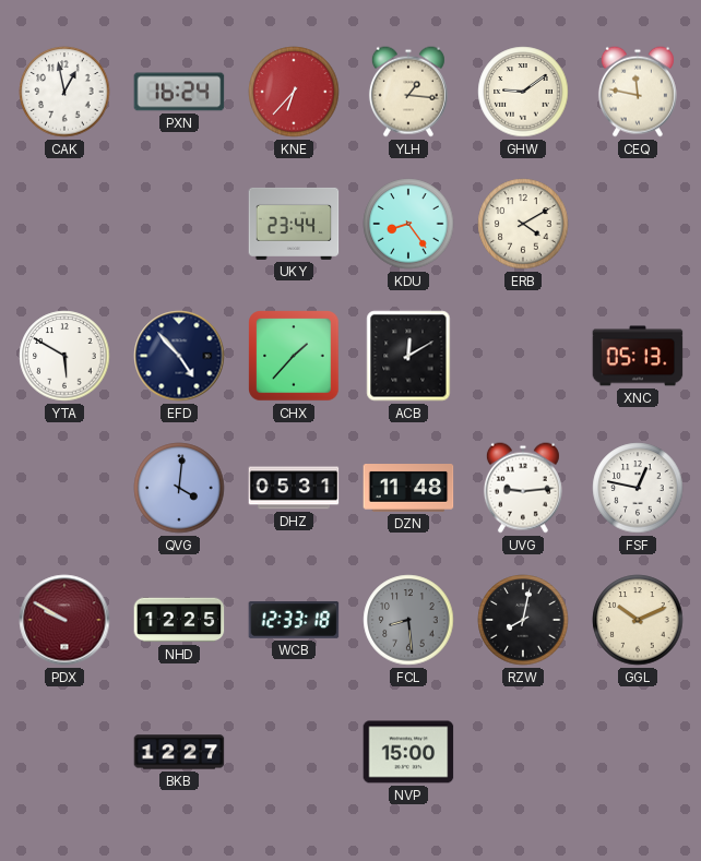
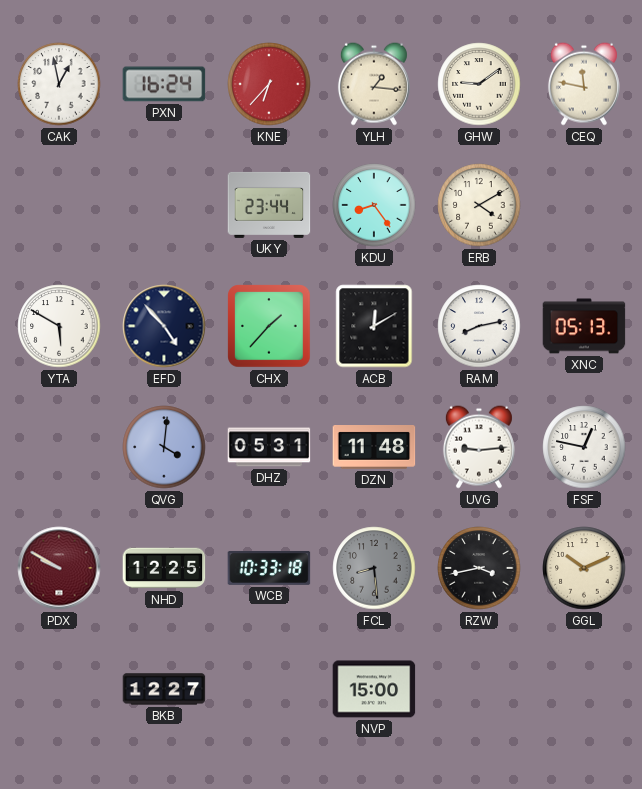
RAM: none -> 8:13 (479, 326)
WCB: 12:33 -> 10:33 (269, 568)
RZW: 8:02 -> 3:43 (479, 568)
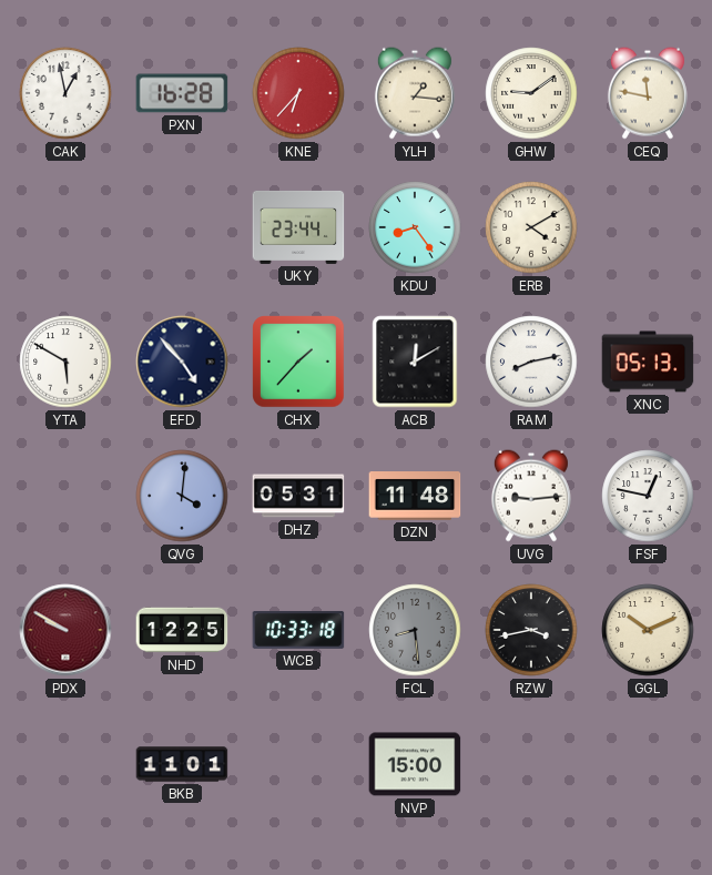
PXN: 16:24 -> 16:28 (182, 93)
BKB: 12:27 -> 11:01 (182, 764)
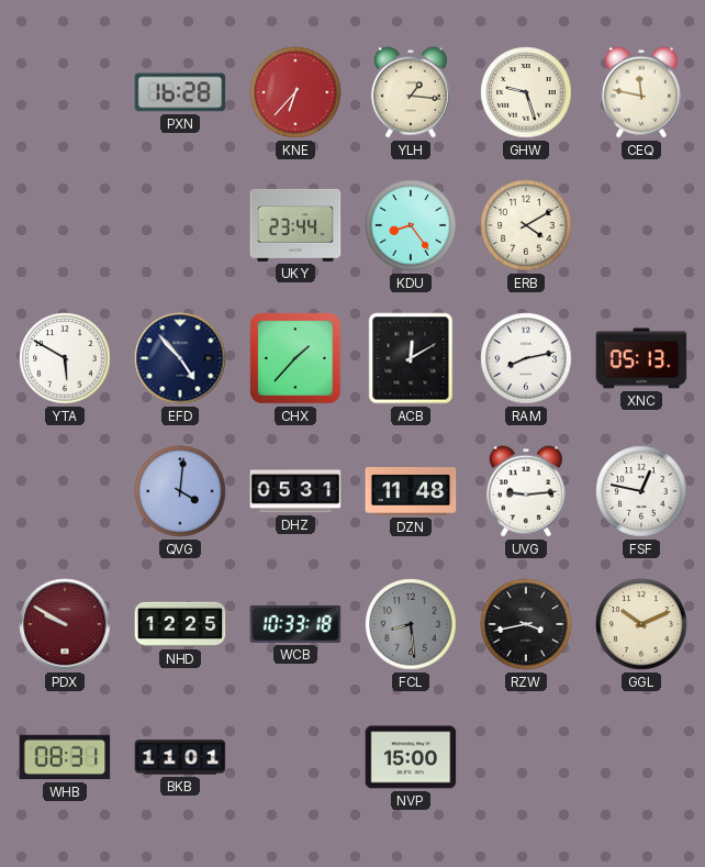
CAK: 12:58 -> none (65, 93)
GHW: 9:09 -> 9:27 (526, 92)
WHB: none -> 08:31 (65, 757)
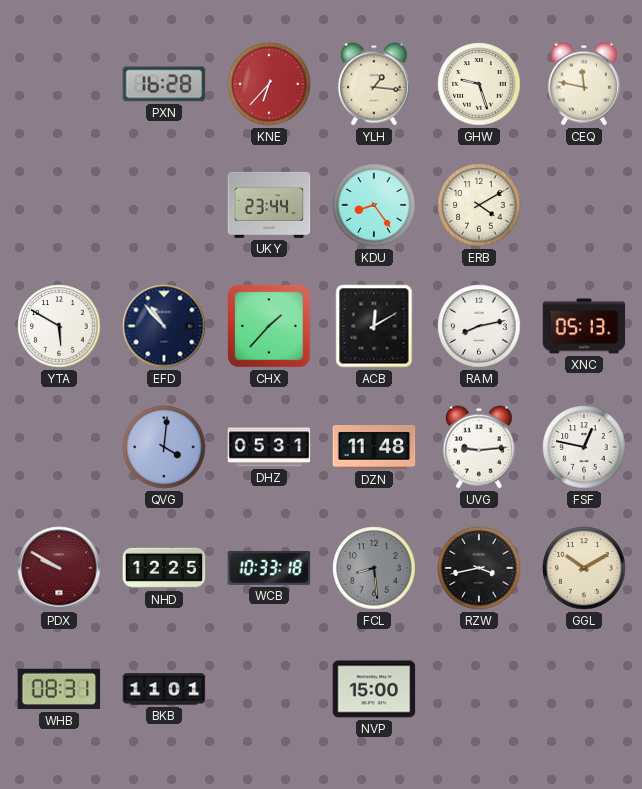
EFD: 4:53 -> 10:53 (164, 326)
GGL: 10:11 -> 10:10 (584, 568)
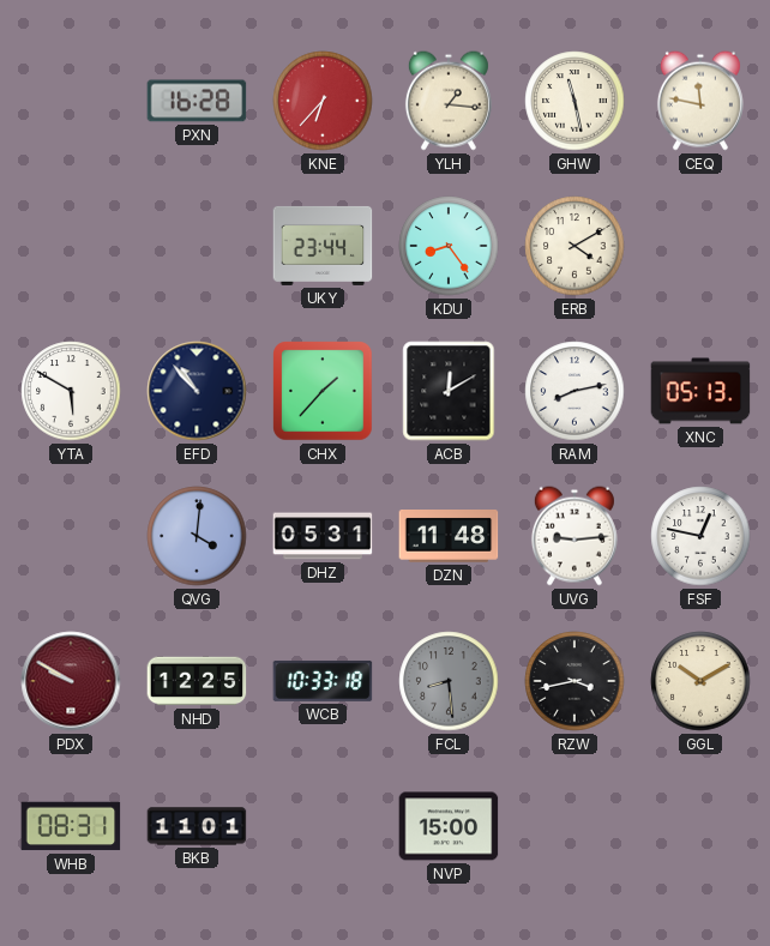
GHW: 9:27 -> 11:28 (575, 101)
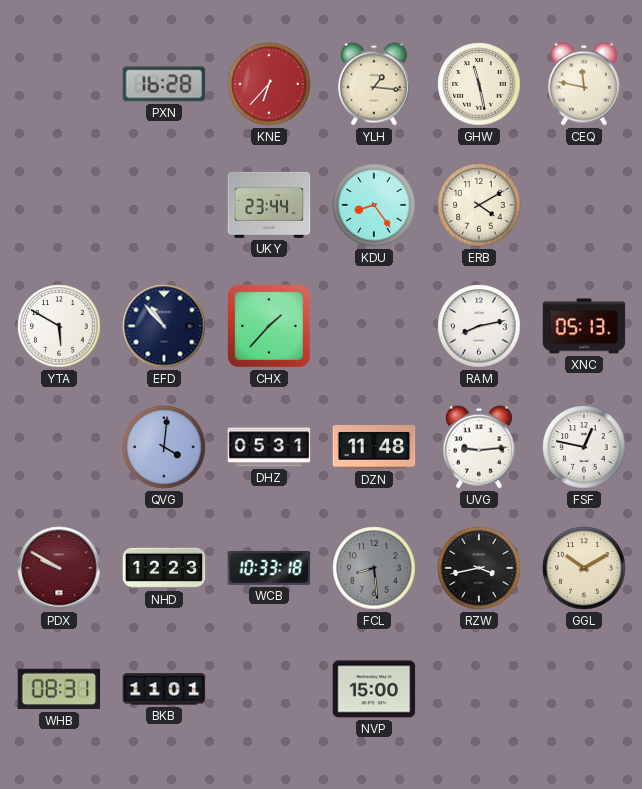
ACB: 12:10 -> none (449, 391)
NHD: 12:25 -> 12:23 (164, 568)
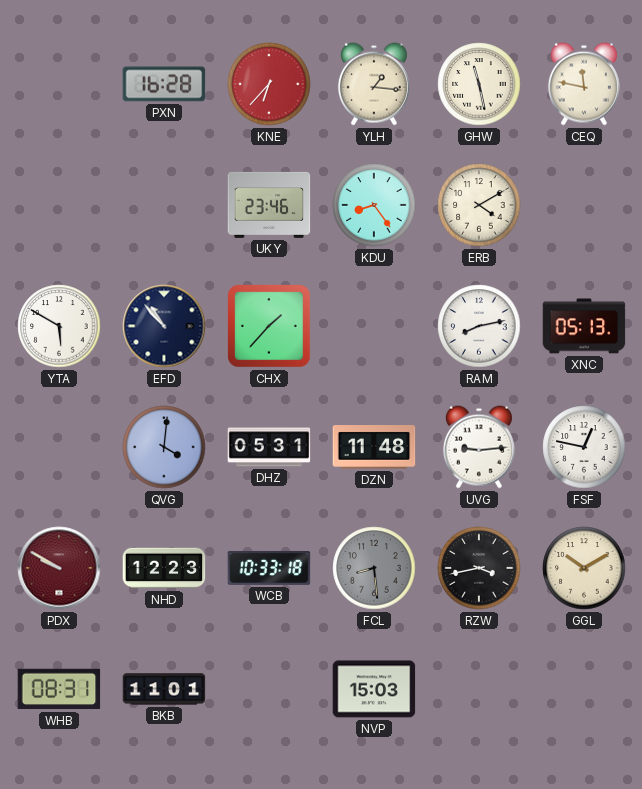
UKY: 23:44 -> 23:46 (269, 205)
NVP: 15:00 -> 15:03 (374, 689)
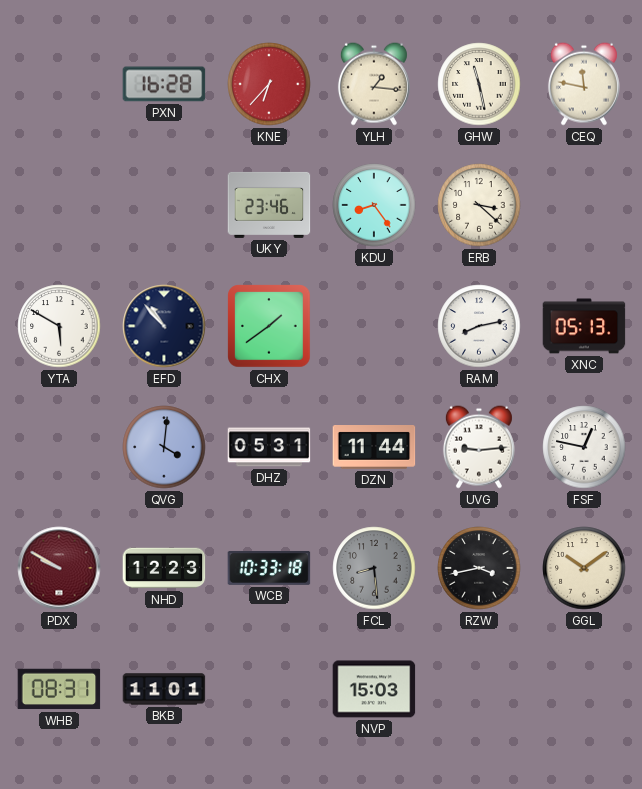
ERB: 4:10 -> 3:22 (479, 205)
CHX: 1:37 -> 1:39 (269, 326)
DZN: 11:48 -> 11:44 (374, 447)
GGL: 10:10 -> 10:09 (584, 568)
